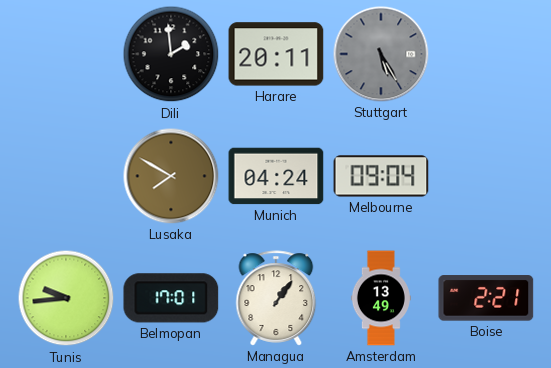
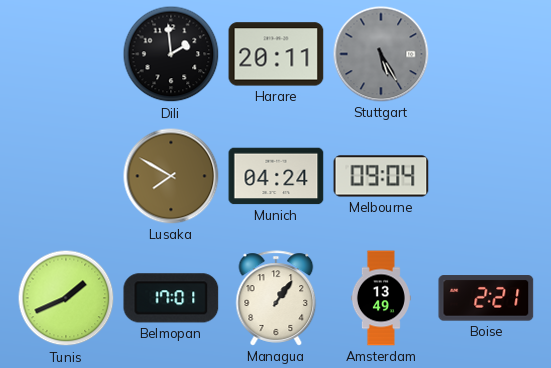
Tunis: 9:44 -> 1:41 (66, 298)
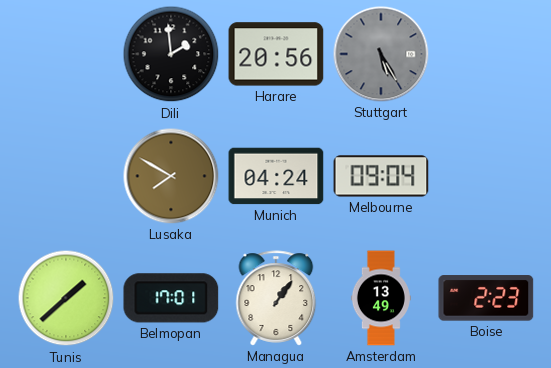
Harare: 20:11 -> 20:56 (276, 54)
Tunis: 1:41 -> 1:38 (66, 298)
Boise: 2:21 -> 2:23 (486, 298)
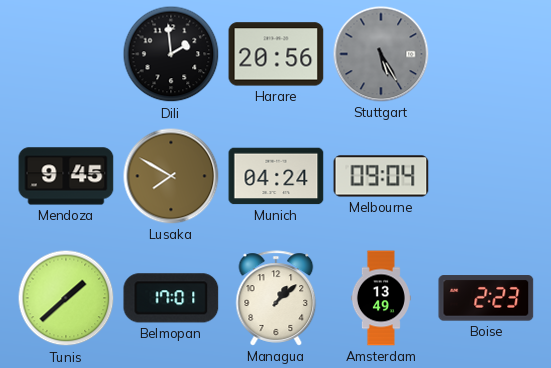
Mendoza: none -> 9:45 (66, 176)
Managua: 1:06 -> 1:08 (276, 298)
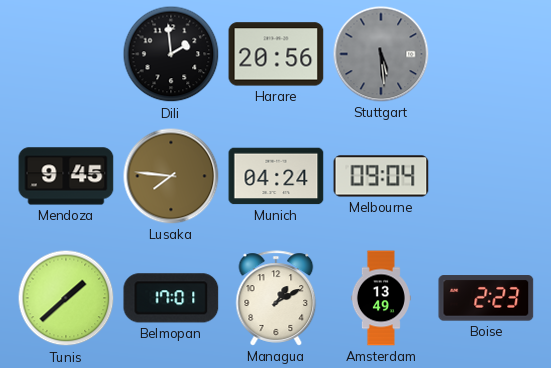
Stuttgart: 5:25 -> 5:29 (381, 54)
Lusaka: 7:50 -> 7:46 (171, 176)
Managua: 1:08 -> 1:10 (276, 298)
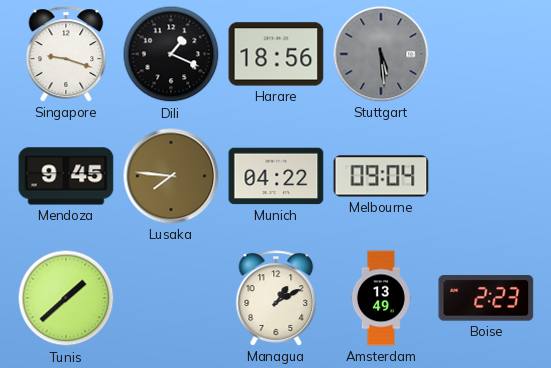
Singapore: none -> 9:18 (66, 54)
Dili: 1:59 -> 1:19 (171, 54)
Harare: 20:56 -> 18:56 (276, 54)
Munich: 04:24 -> 04:22 (276, 176)
Belmopan: 17:01 -> none (171, 298)
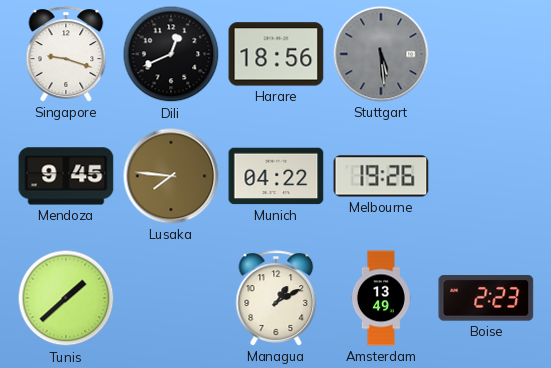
Dili: 1:19 -> 12:41 (171, 54)
Melbourne: 09:04 -> 19:26 (381, 176)
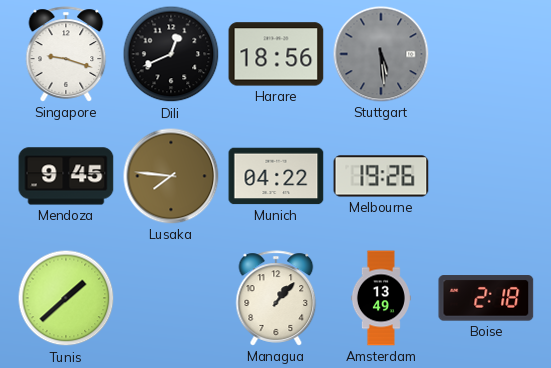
Managua: 1:10 -> 1:07 (276, 298)
Boise: 2:23 -> 2:18 (486, 298)
